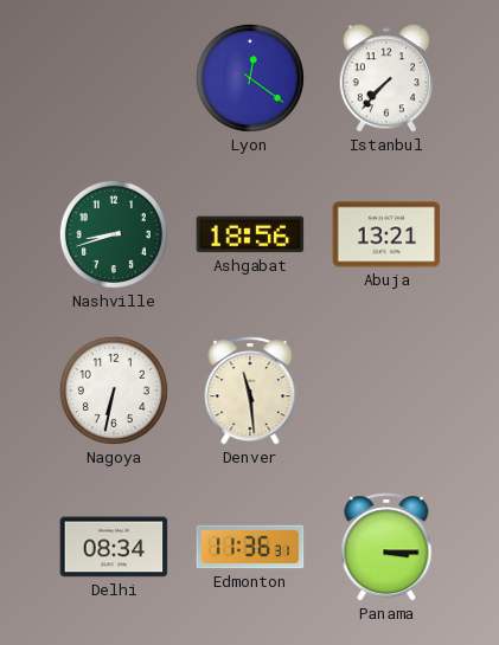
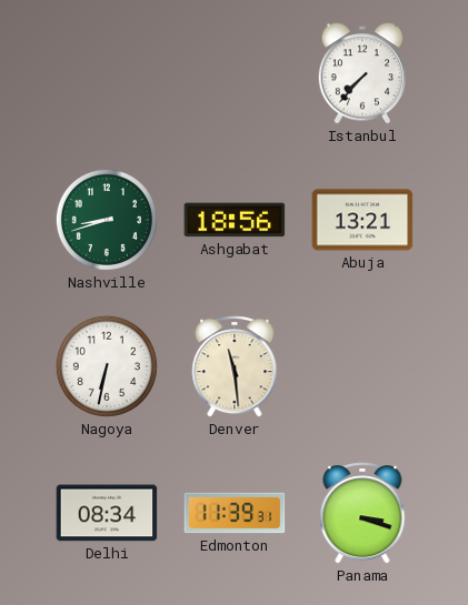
Lyon: 12:21 -> none (250, 78)
Edmonton: 11:36 -> 11:39 (235, 513)
Panama: 3:15 -> 3:18 (362, 513)
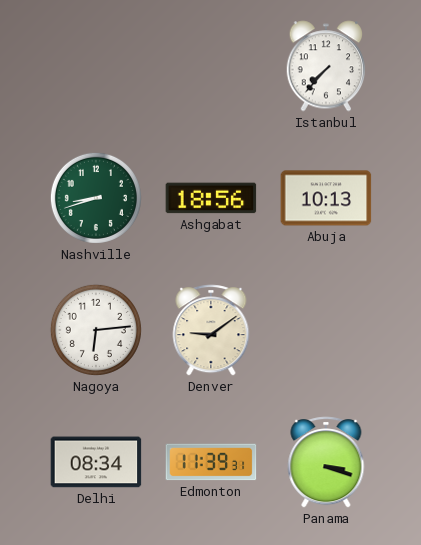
Abuja: 13:21 -> 10:13 (326, 198)
Nagoya: 6:32 -> 6:14 (96, 330)
Denver: 11:29 -> 9:09 (211, 330)
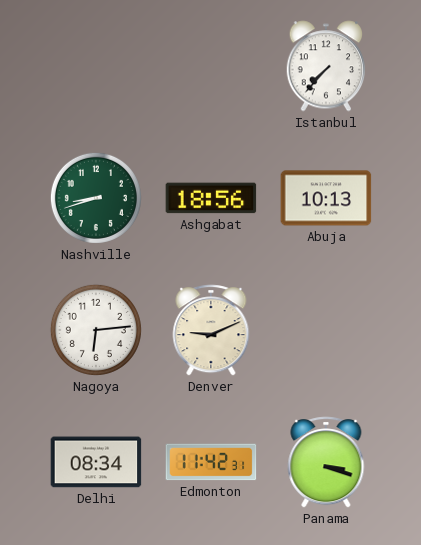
Denver: 9:09 -> 9:11 (211, 330)
Edmonton: 11:39 -> 11:42 (211, 462)
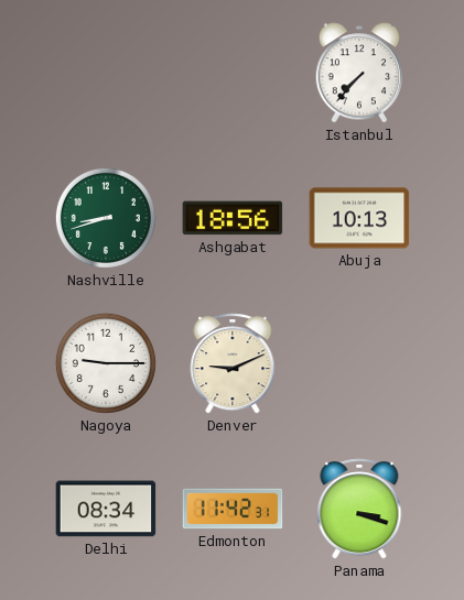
Nagoya: 6:14 -> 9:15 (106, 363)
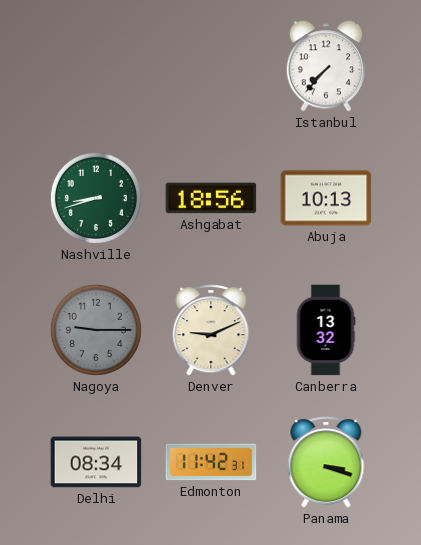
Nagoya dial: white -> grey (96, 330)
Canberra: none -> 13:32 (326, 330)
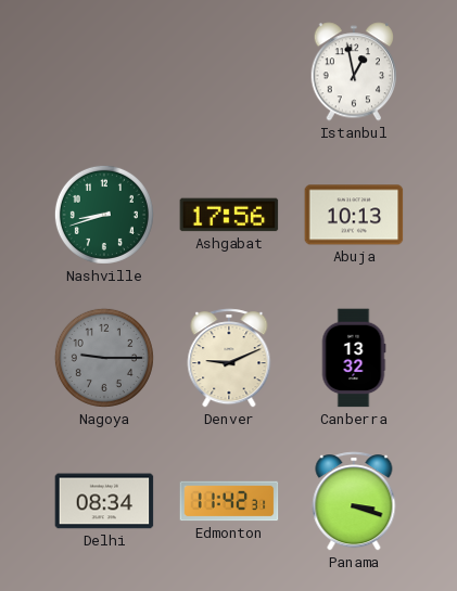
Istanbul: 7:37 -> 12:58 (354, 72)
Ashgabat: 18:56 -> 17:56 (229, 215)
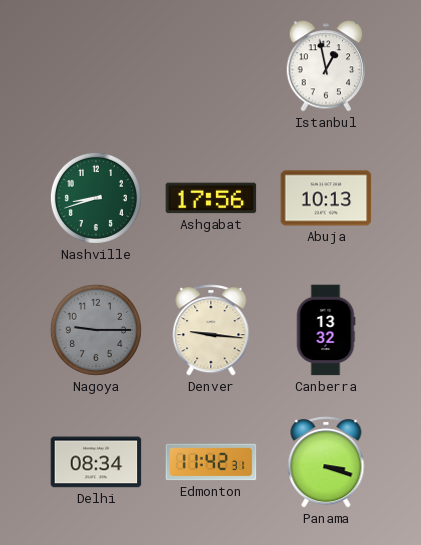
Denver: 9:11 -> 9:16 (211, 330)
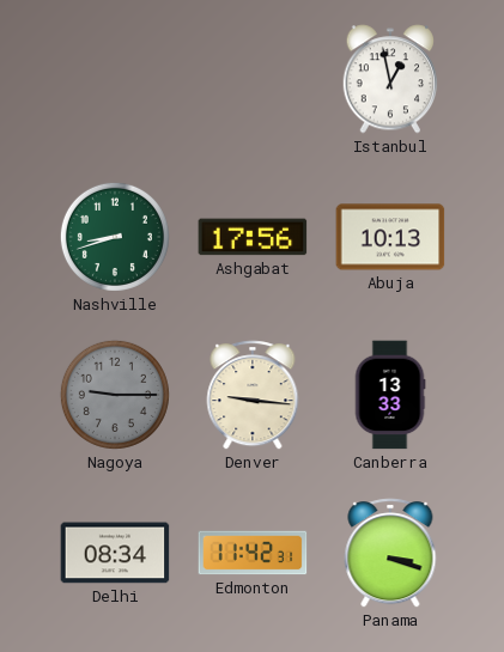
Canberra: 13:32 -> 13:33 (390, 395)
